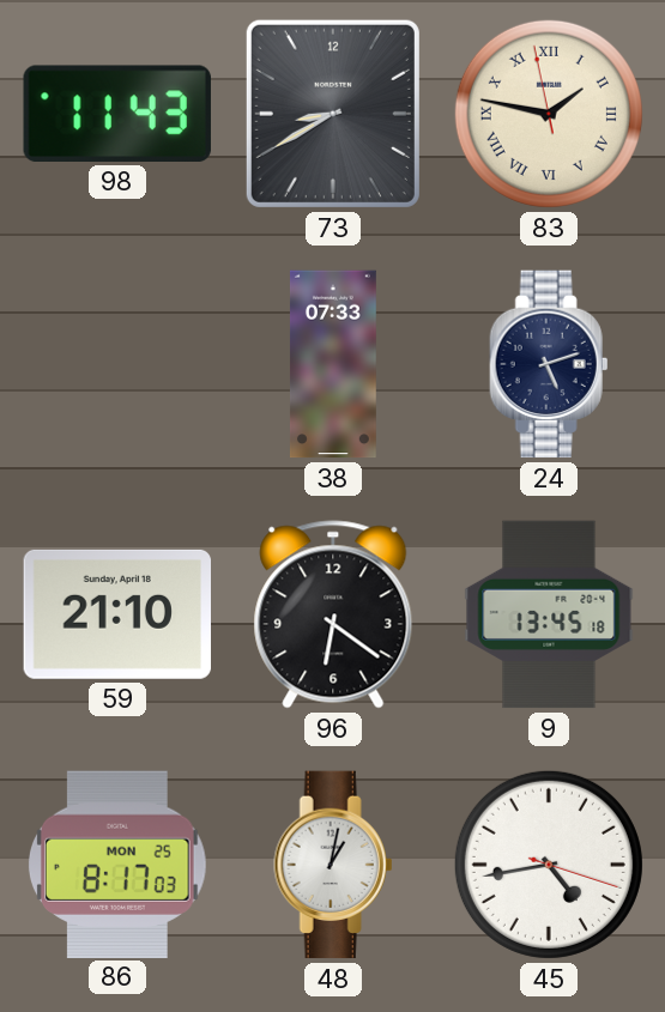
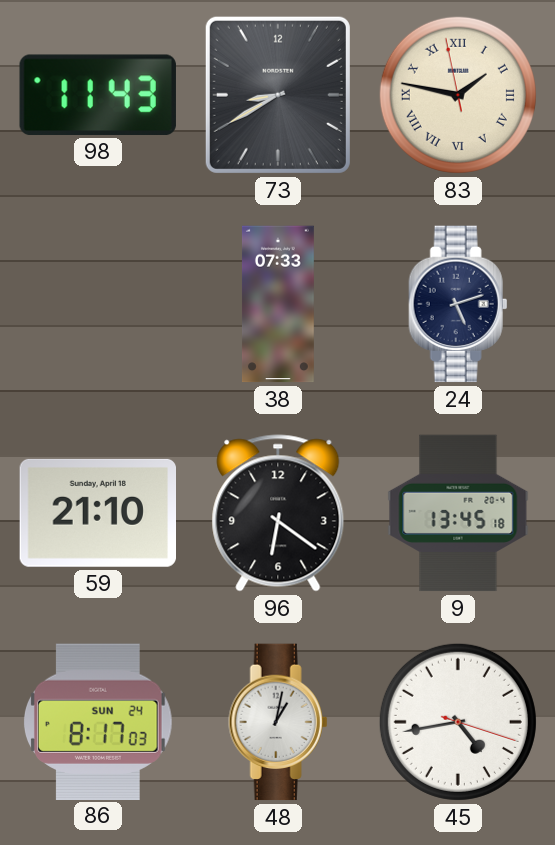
86 date: MON 25 -> SUN 24 (98, 721)
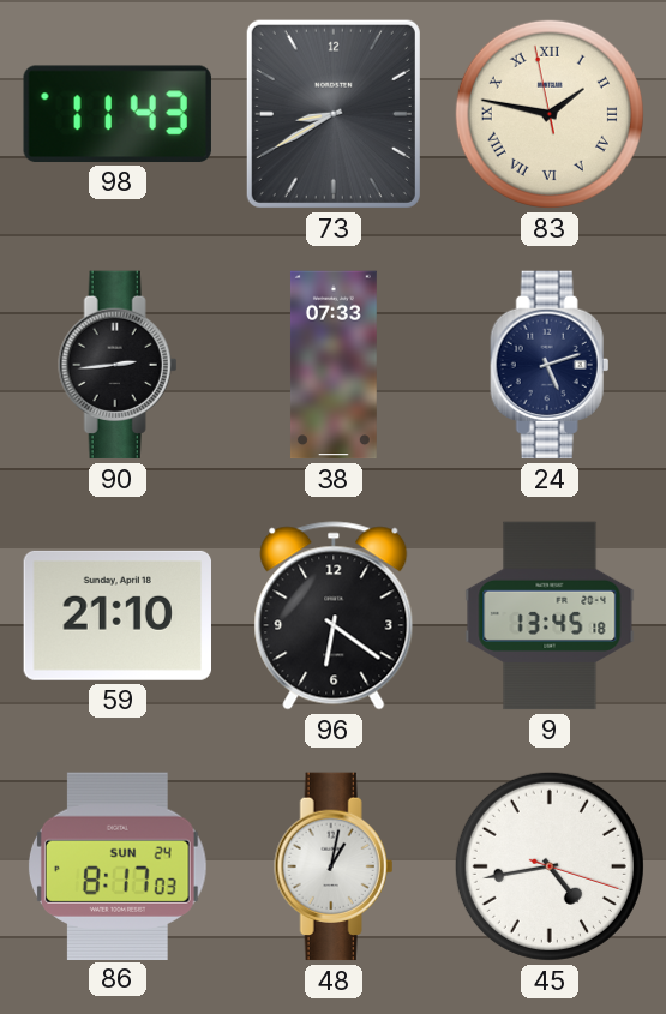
90: none -> 2:44 (118, 365)
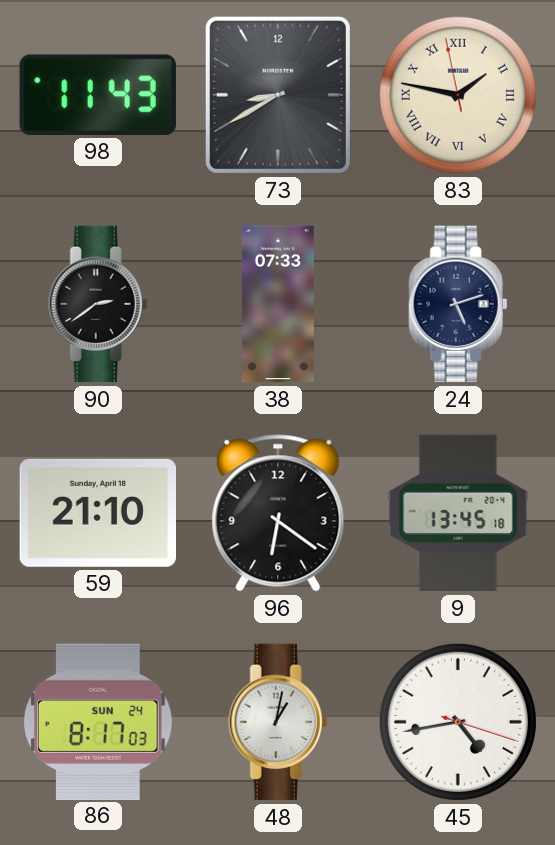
90: 2:44 -> 2:39 (98, 304)
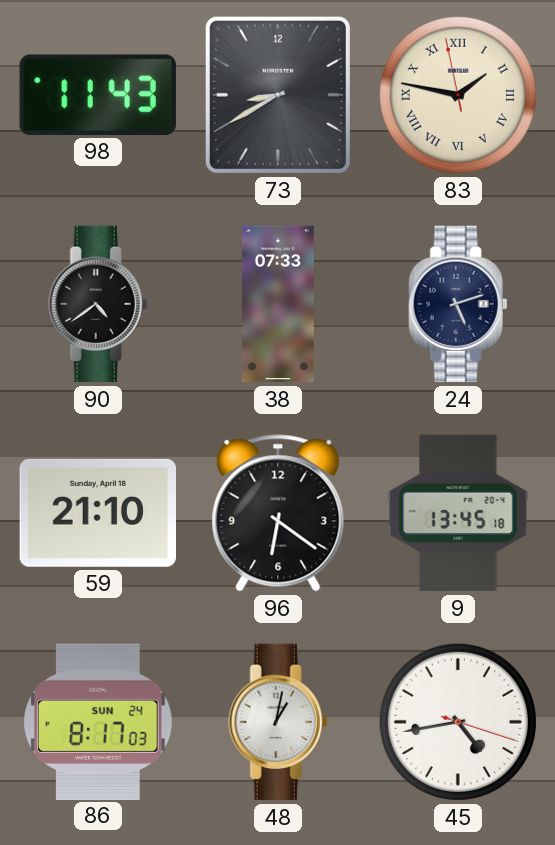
90: 2:39 -> 4:39 (98, 304)
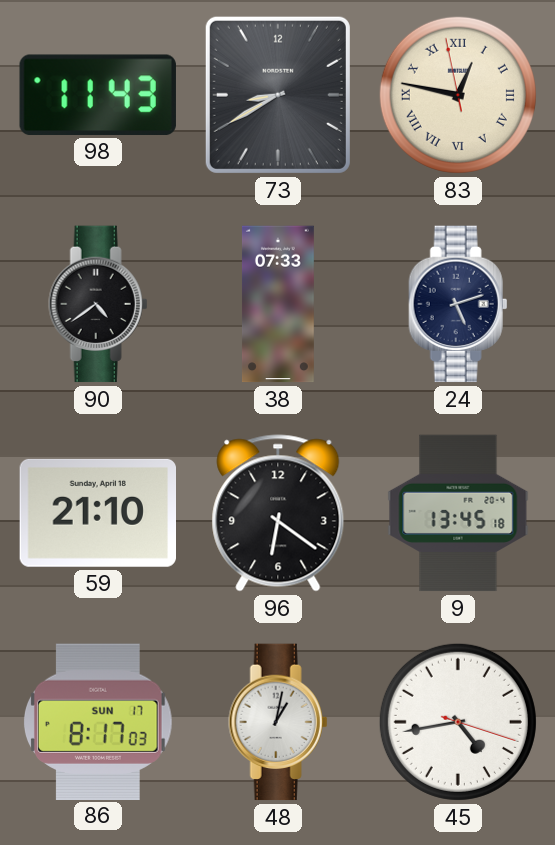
83: 1:46 -> 12:46 (458, 95)
86 date: SUN 24 -> SUN 17 (98, 721)
